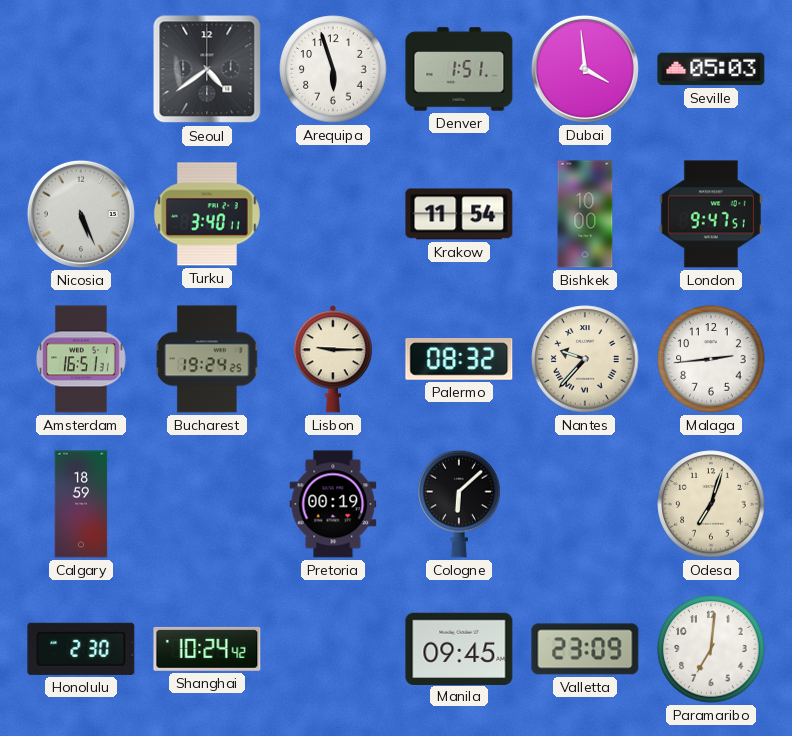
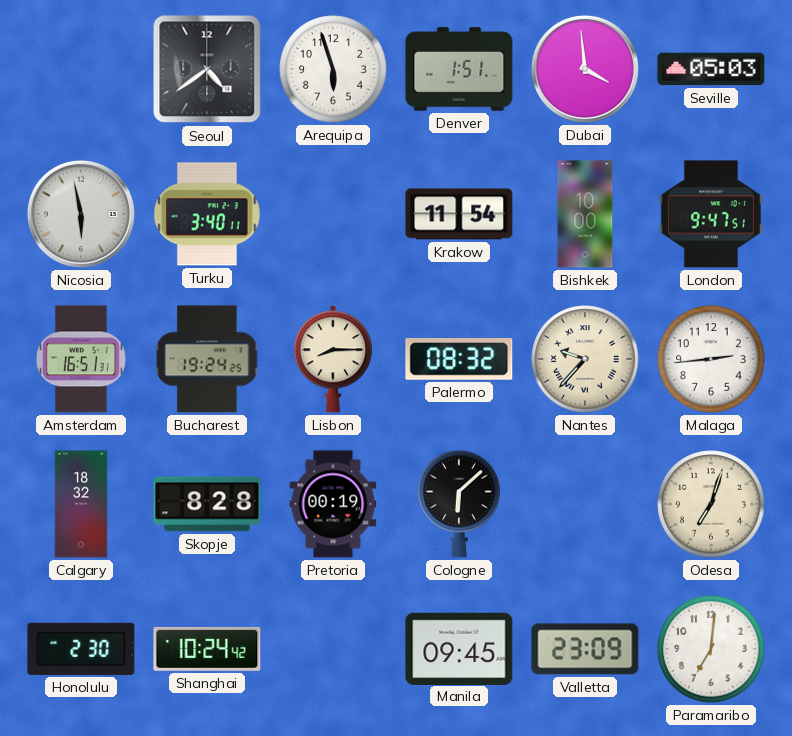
Nicosia: 5:26 -> 5:58 (81, 214)
Lisbon: 9:15 -> 8:15 (333, 359)
Calgary: 18:59 -> 18:32 (81, 504)
Skopje: none -> 8:28 (207, 504)
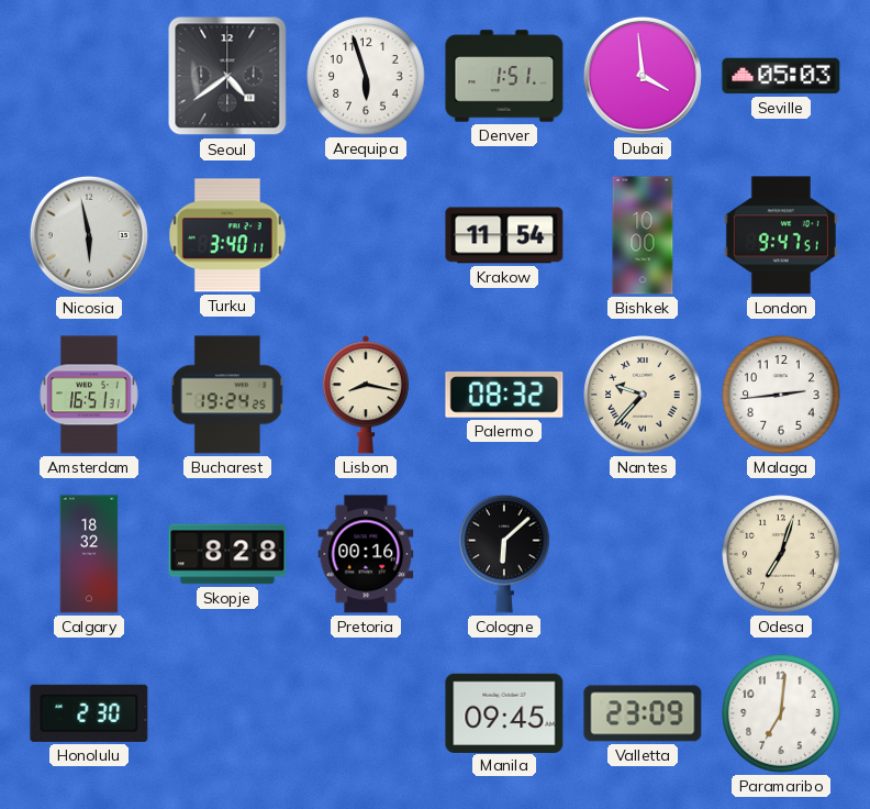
Lisbon: 8:15 -> 8:17 (366, 395)
Pretoria: 00:19 -> 00:16 (366, 554)
Shanghai: 10:24 -> none (207, 649)
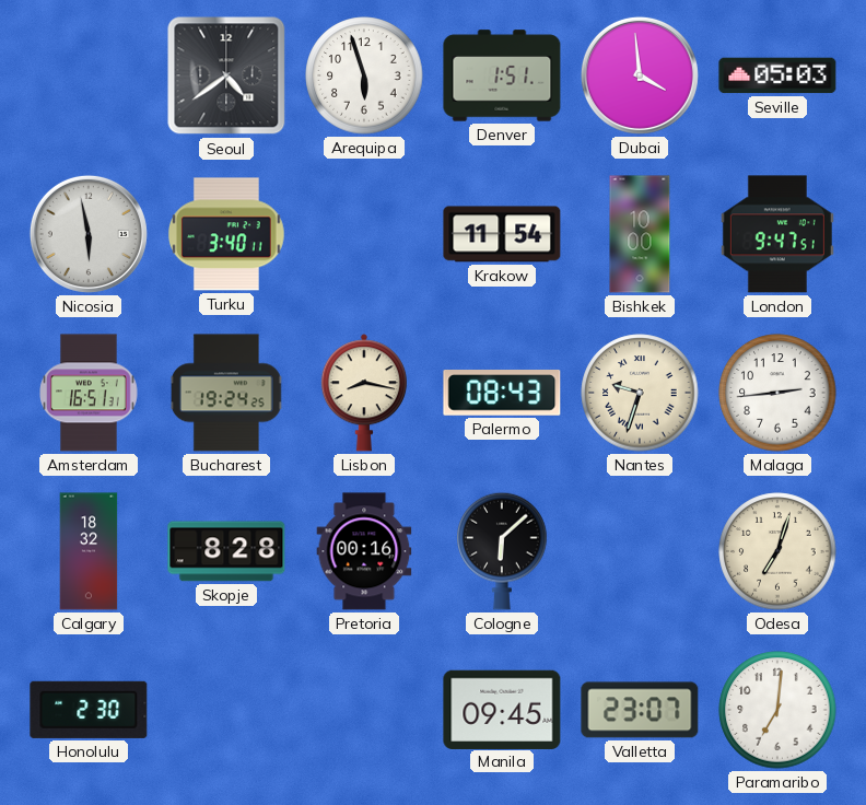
Palermo: 08:32 -> 08:43 (502, 394)
Nantes: 9:37 -> 9:33 (640, 393)
Valletta: 23:09 -> 23:07 (640, 710)
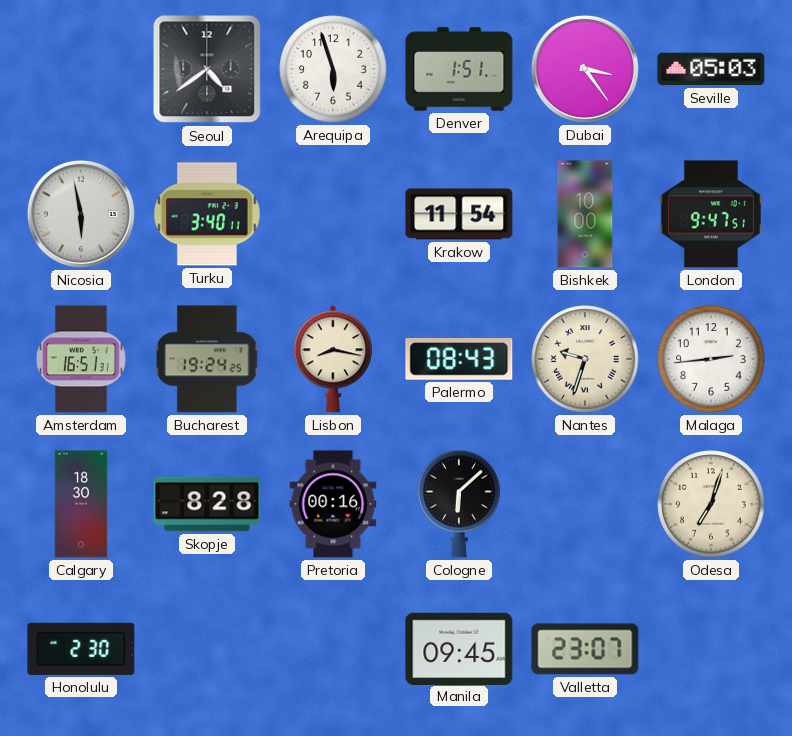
Dubai: 3:59 -> 3:24 (585, 69)
Calgary: 18:32 -> 18:30 (81, 504)
Paramaribo: 7:01 -> none (777, 710)
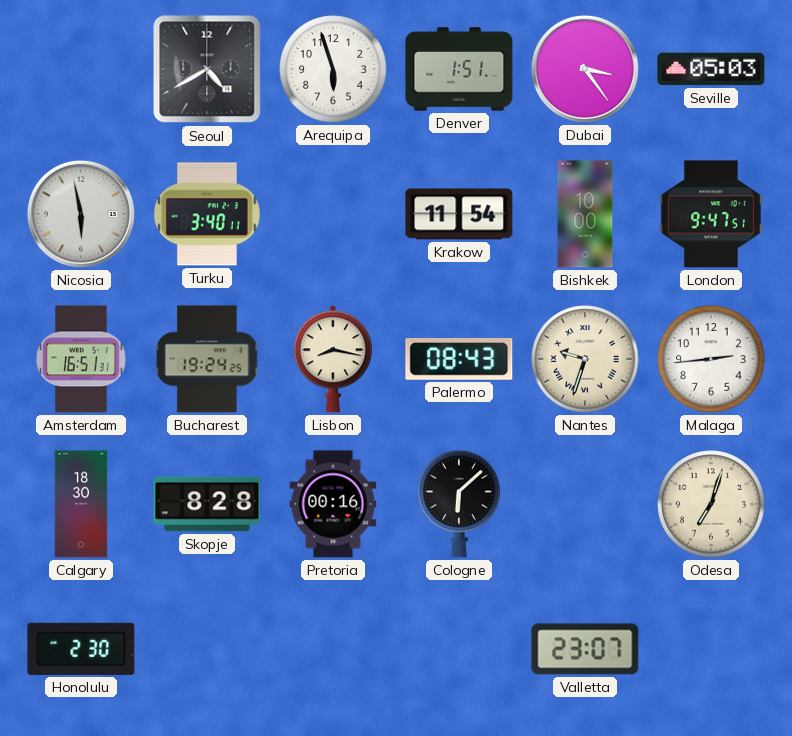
Seoul: 4:39 -> 4:40 (207, 69)
Manila: 09:45 -> none (459, 648)
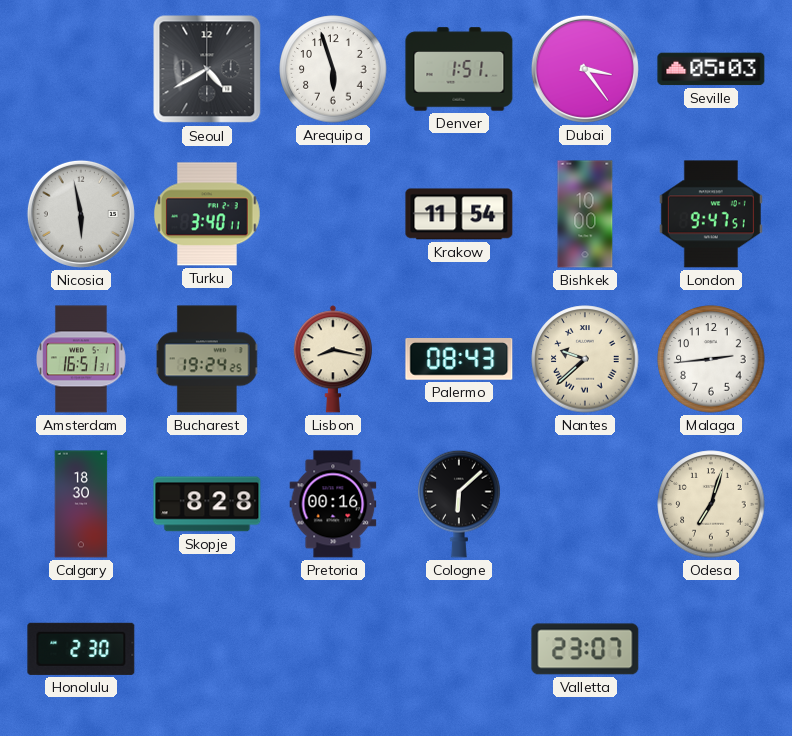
Nantes: 9:33 -> 9:38 (585, 359)
